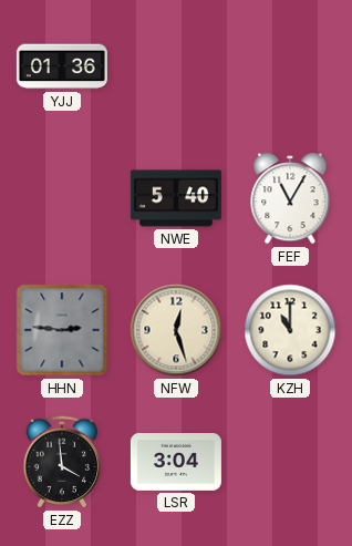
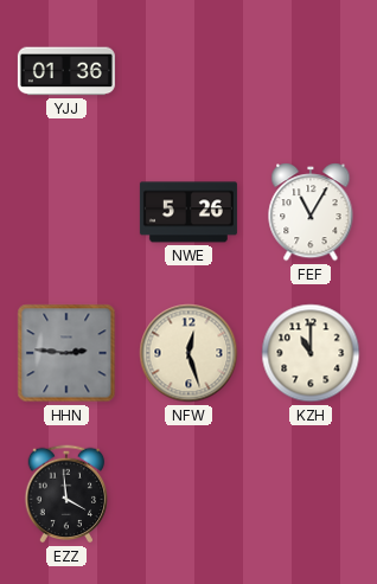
NWE: 5:40 -> 5:26 (188, 212)
LSR: 3:04 -> none (176, 462)
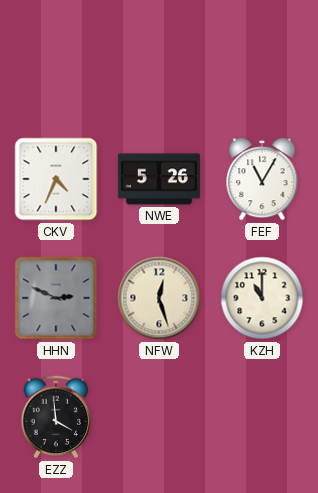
YJJ: 01:36 -> none (66, 71)
CKV: none -> 4:34 (56, 179)
HHN: 2:46 -> 2:49 (56, 298)
